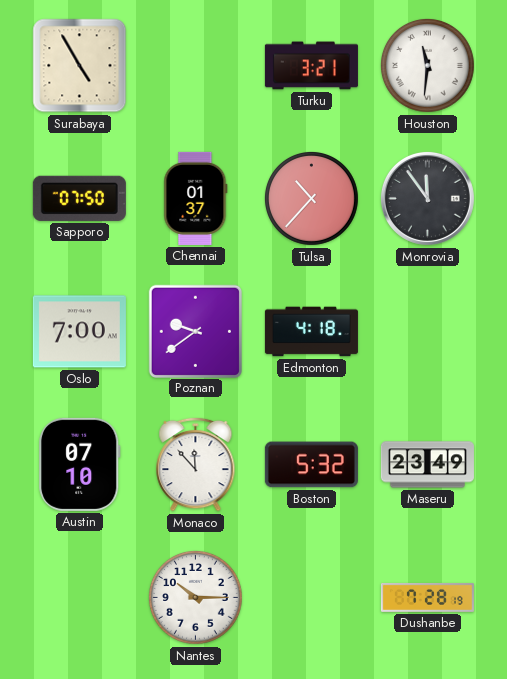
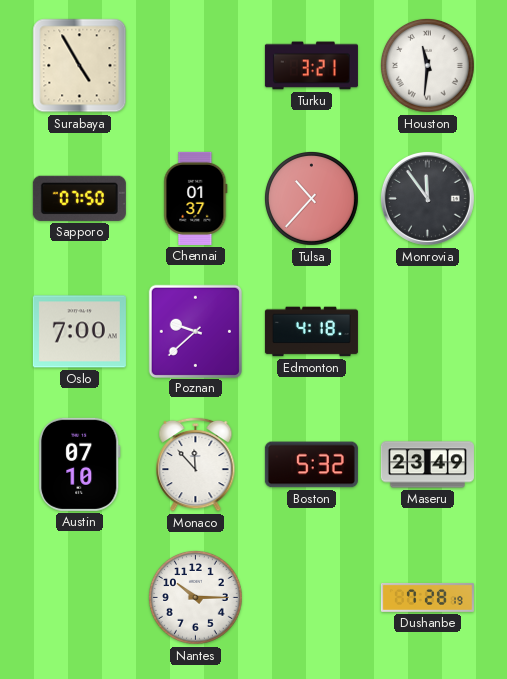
Poznan: 9:39 -> 9:38 (196, 331)
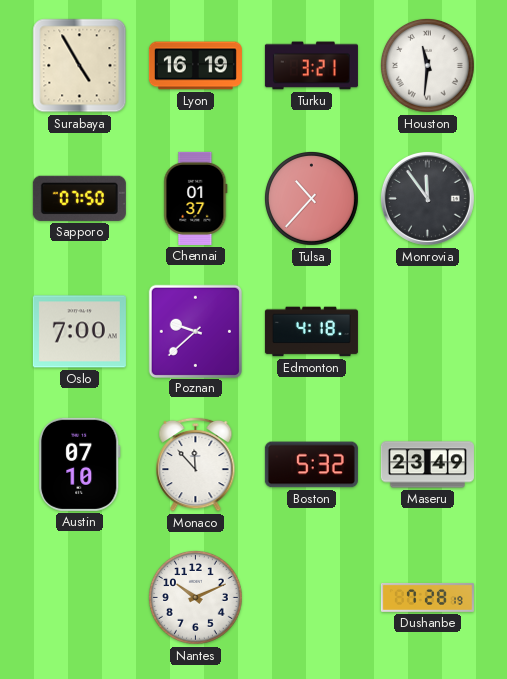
Lyon: none -> 16:19 (195, 66)
Nantes: 10:15 -> 10:11 (196, 598)
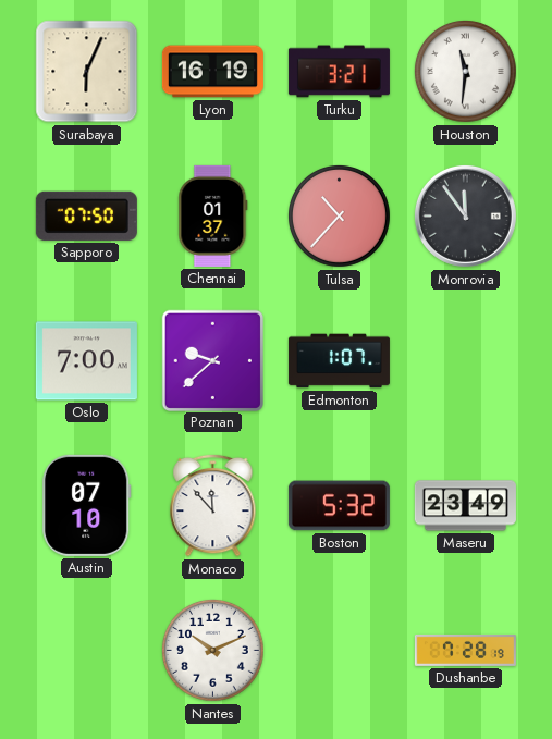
Surabaya: 4:55 -> 6:04 (87, 72)
Edmonton: 4:18 -> 1:07 (339, 361)
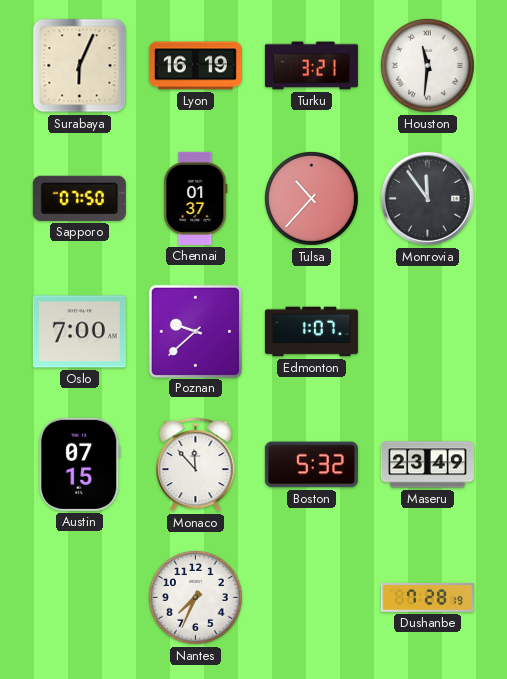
Austin: 07:10 -> 07:15 (80, 464)
Nantes: 10:11 -> 7:34 (196, 598)
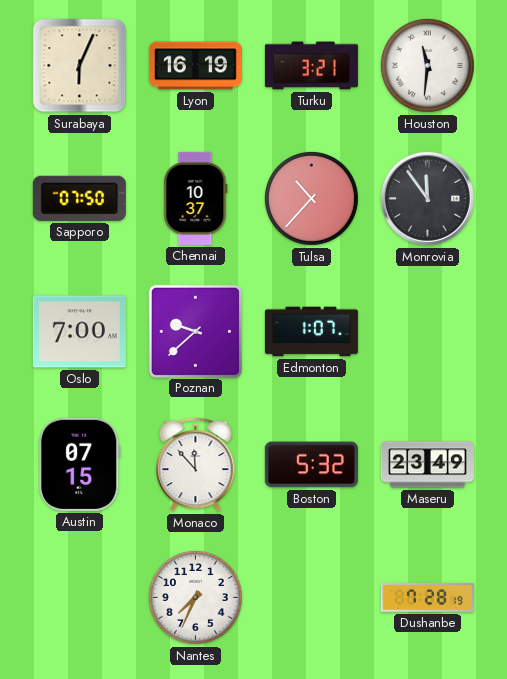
Chennai: 01:37 -> 10:37 (196, 198)
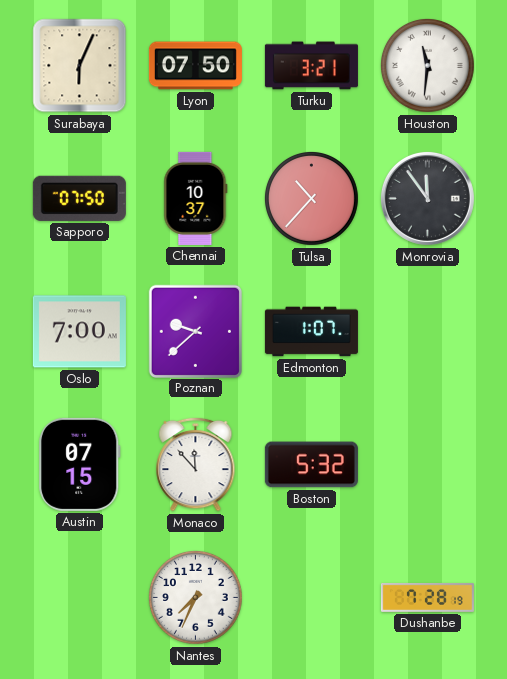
Lyon: 16:19 -> 07:50 (195, 66)
Maseru: 23:49 -> none (427, 465)
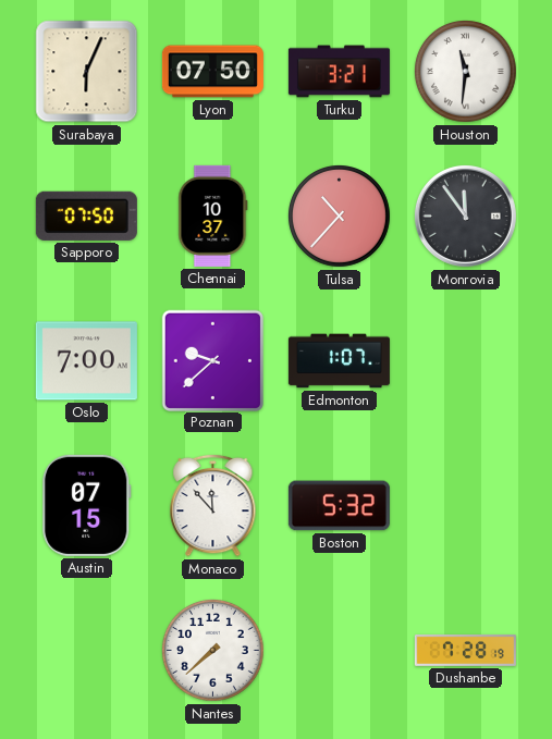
Nantes: 7:34 -> 7:38 (213, 651)
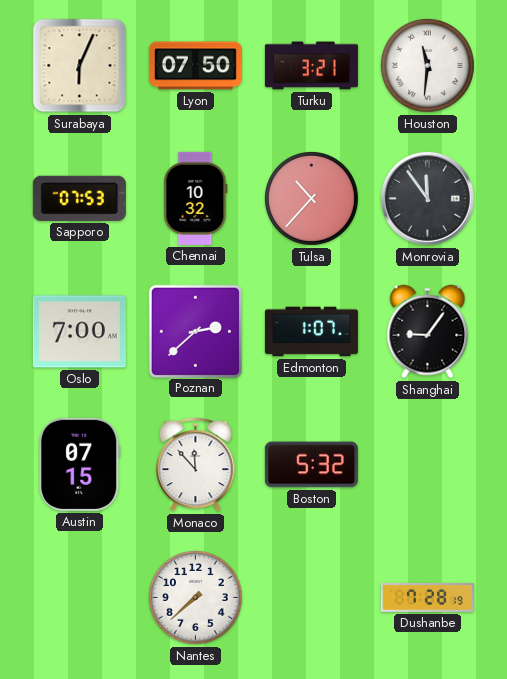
Sapporo: 07:50 -> 07:53 (79, 198)
Chennai: 10:37 -> 10:32 (196, 198)
Poznan: 9:38 -> 2:38 (196, 331)
Shanghai: none -> 9:06 (428, 332)
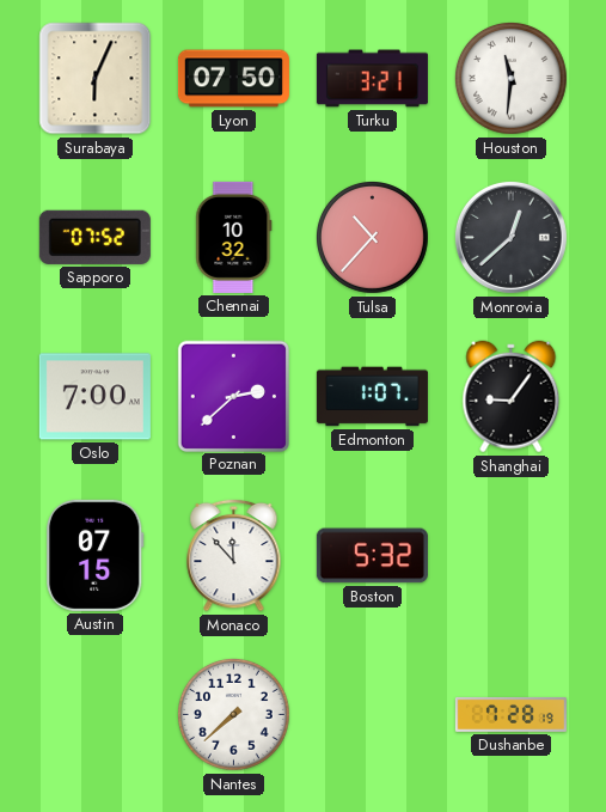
Sapporo: 07:53 -> 07:52 (94, 237)
Monrovia: 11:54 -> 12:38 (510, 237)
